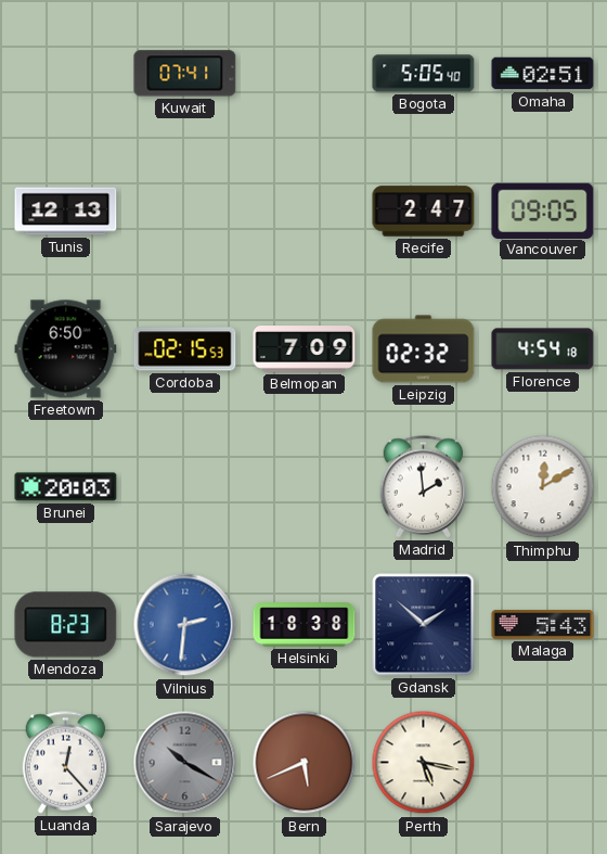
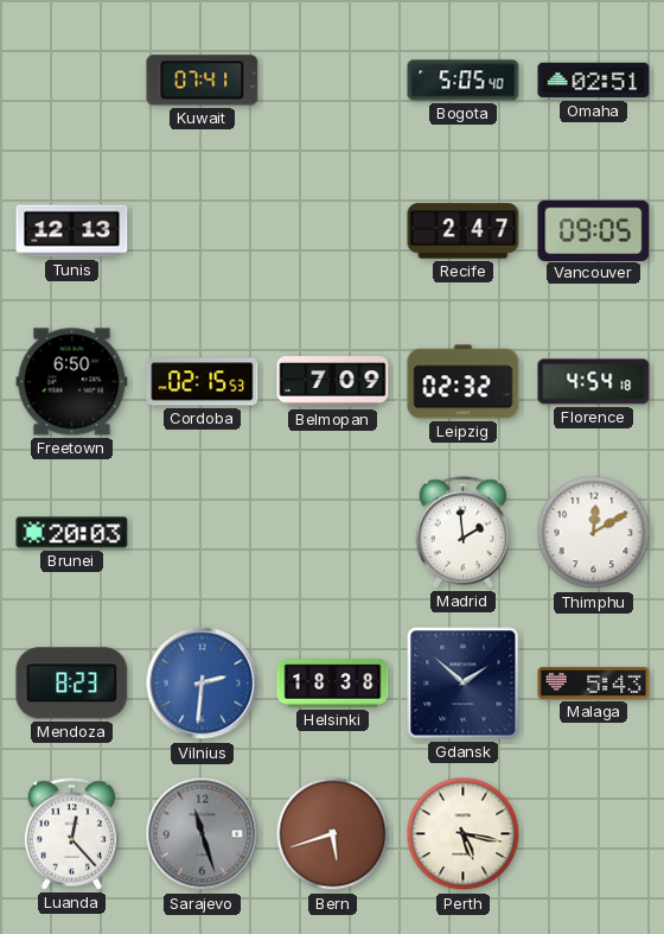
Sarajevo: 10:20 -> 11:27 (203, 834)
Bern: 5:41 -> 5:42 (333, 834)
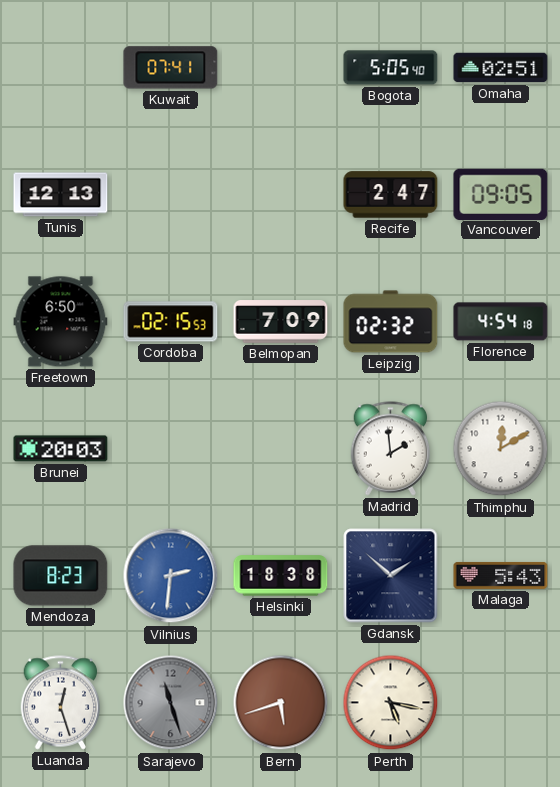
Luanda: 12:23 -> 12:27 (61, 703)
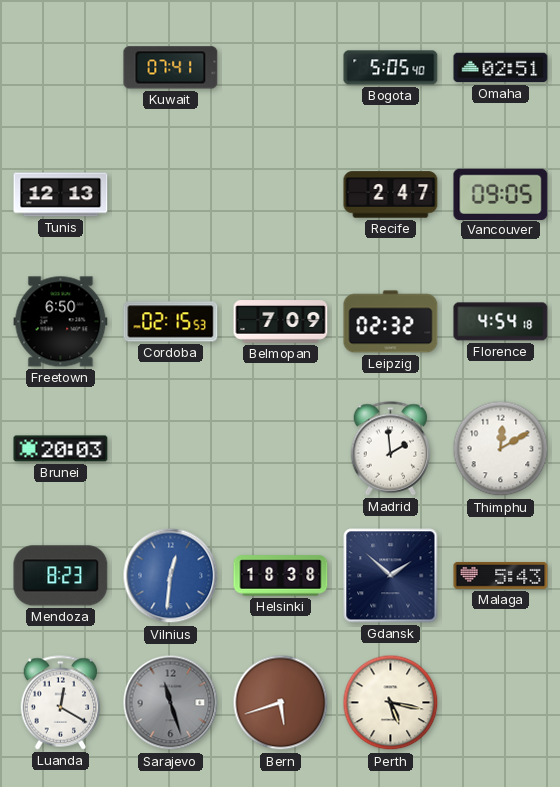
Vilnius: 2:31 -> 12:31 (171, 576)
Luanda: 12:27 -> 12:20 (61, 703)
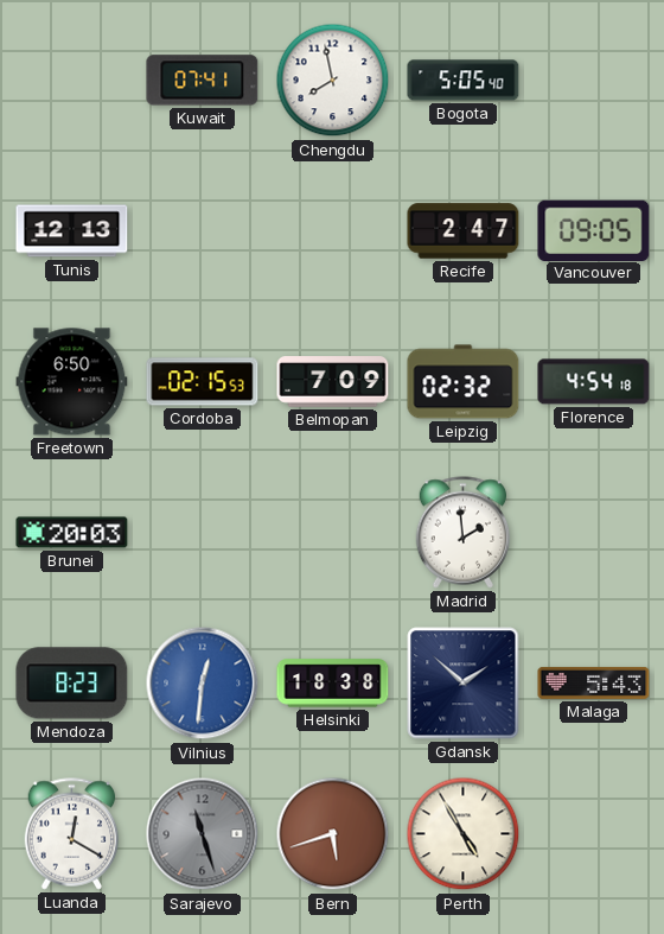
Chengdu: none -> 7:58 (333, 81)
Omaha: 02:51 -> none (501, 68)
Thimphu: 12:10 -> none (501, 449)
Perth: 5:17 -> 4:55 (464, 834)
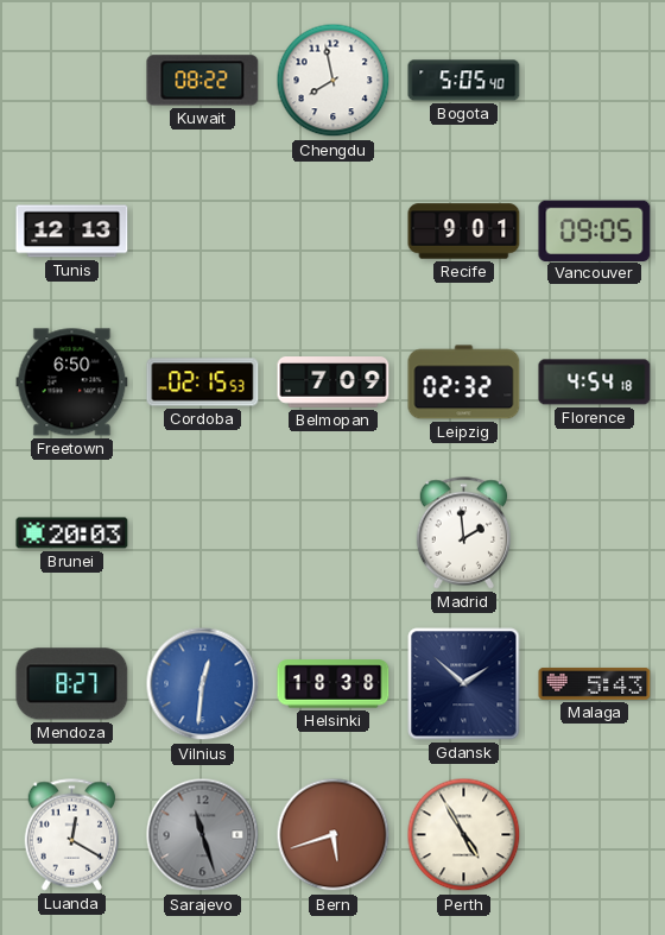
Kuwait: 07:41 -> 08:22 (203, 81)
Recife: 2:47 -> 9:01 (464, 232)
Mendoza: 8:23 -> 8:27 (72, 684)
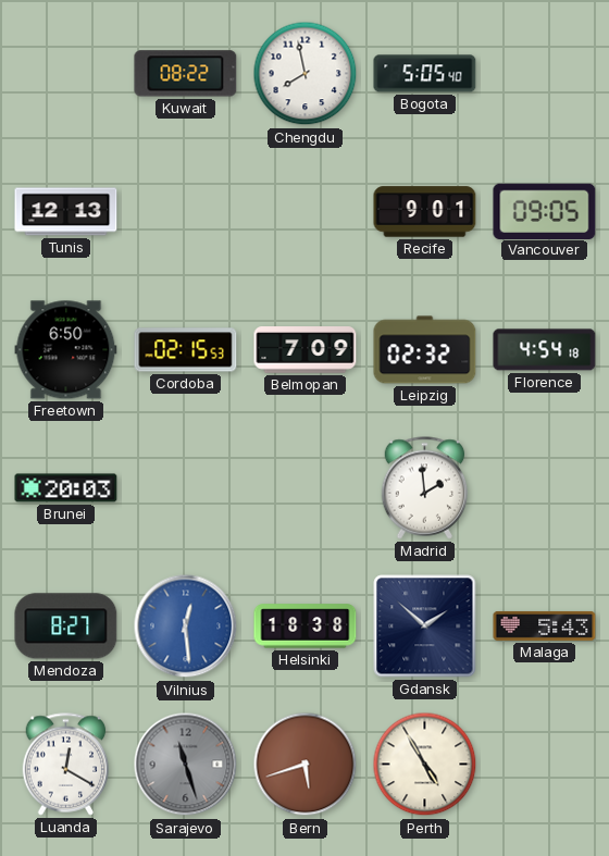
Vilnius: 12:31 -> 12:29 (186, 627)
